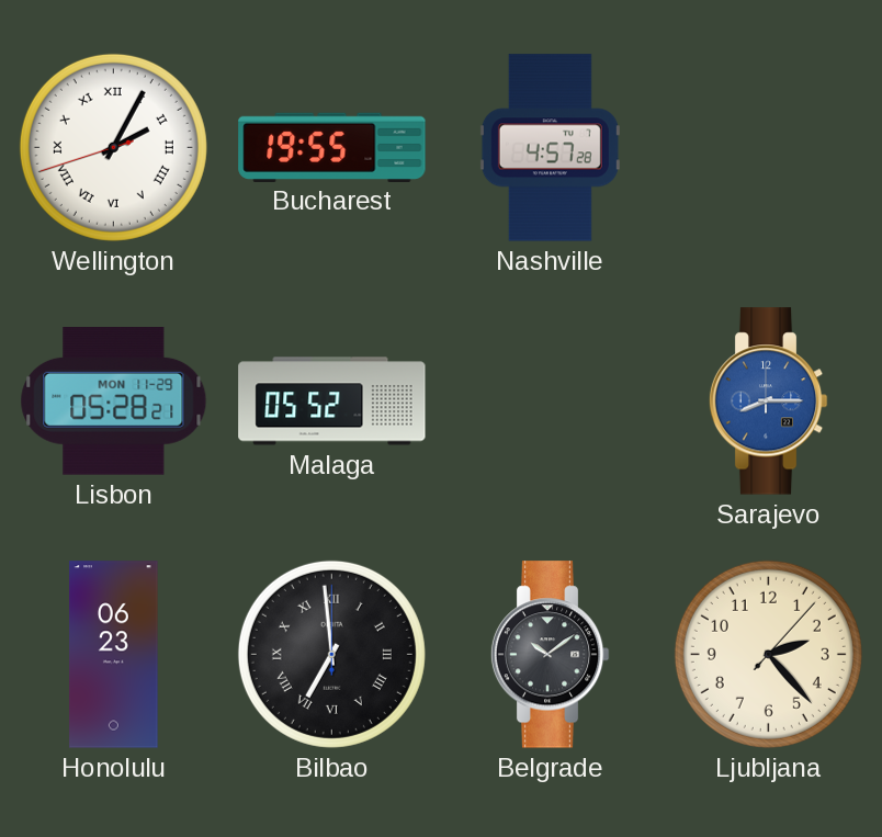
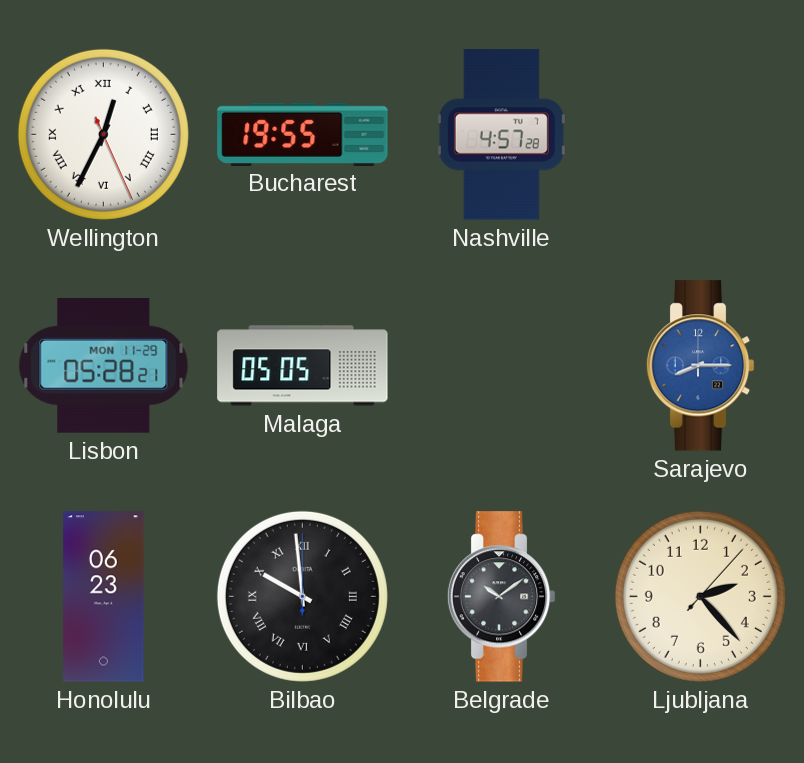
Wellington: 2:04 -> 12:34 (103, 134)
Malaga: 05:52 -> 05:05 (303, 366)
Bilbao: 6:59 -> 9:59 (302, 596)
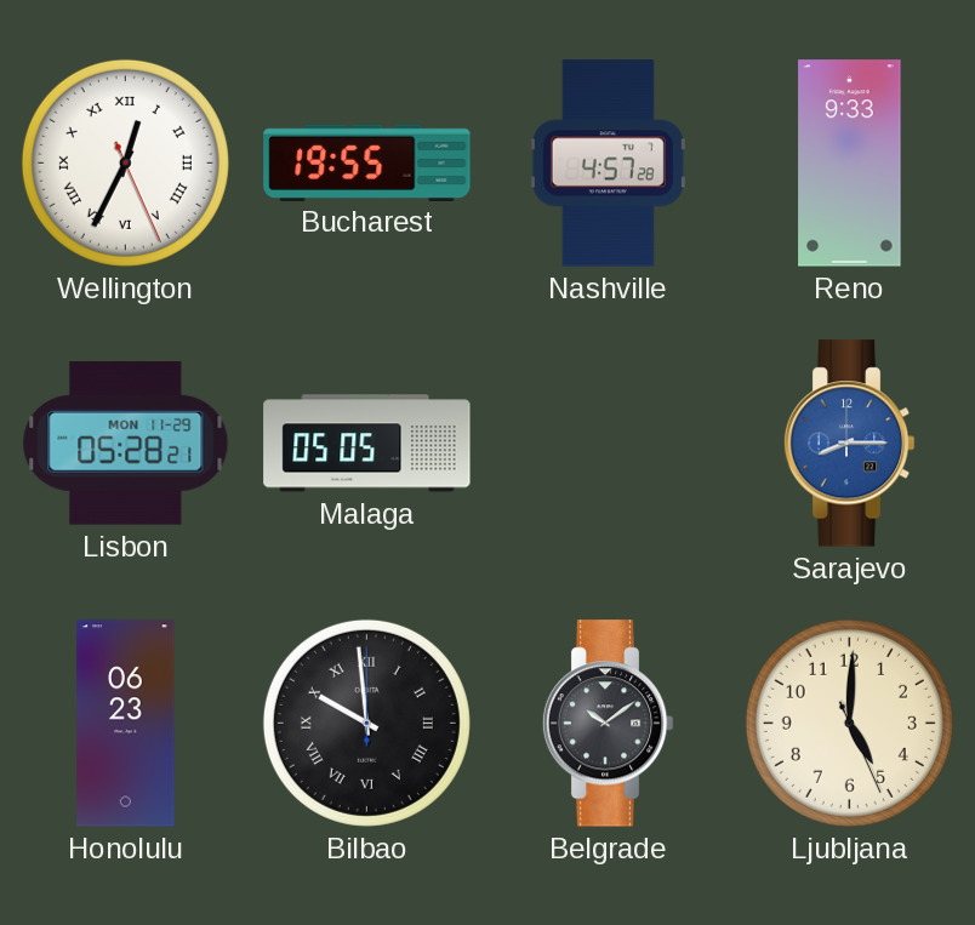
Reno: none -> 9:33 (850, 164)
Ljubljana: 2:23 -> 5:00 (849, 723)
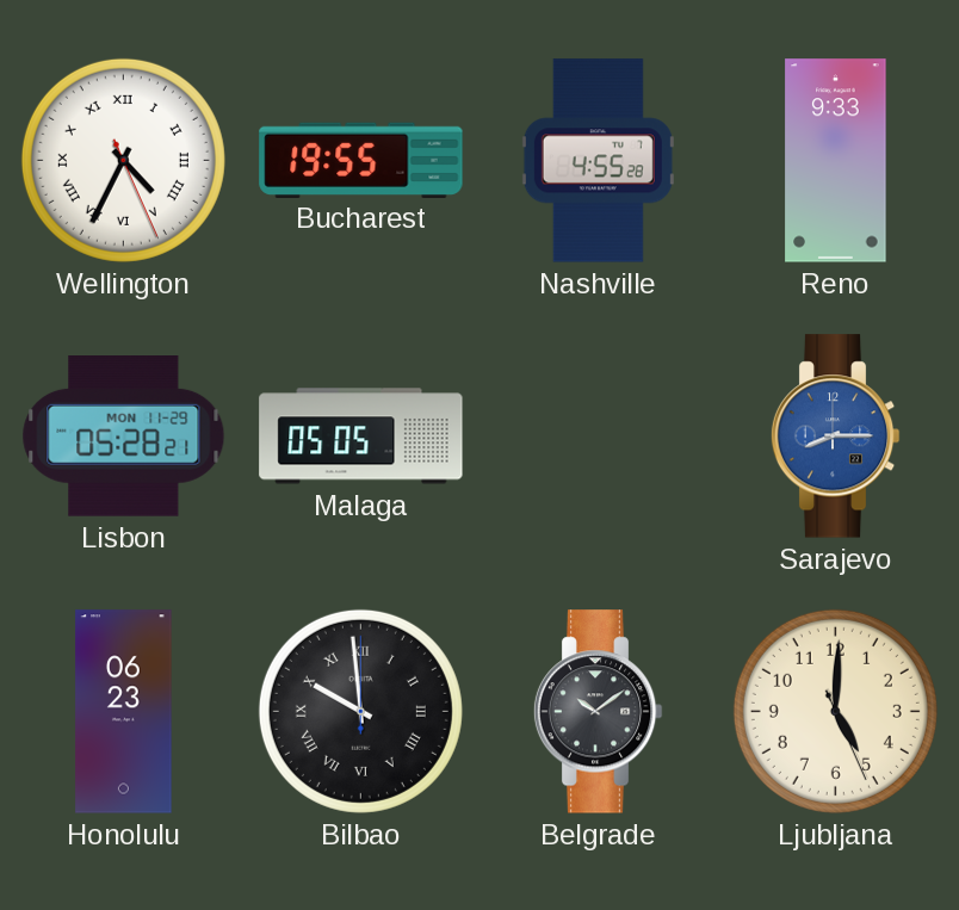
Wellington: 12:34 -> 4:34 (123, 160)
Nashville: 4:57 -> 4:55 (598, 161)
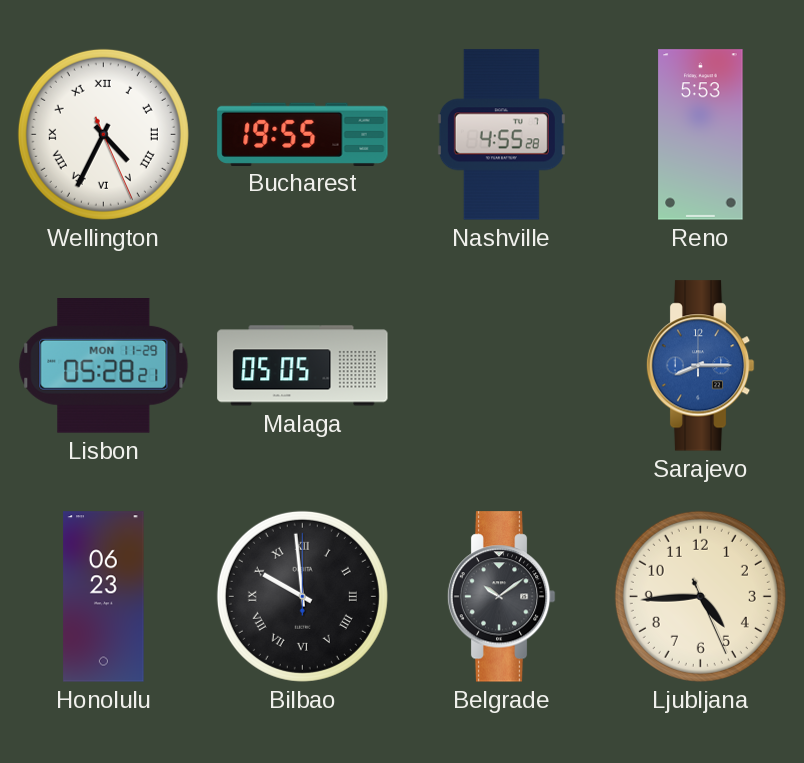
Reno: 9:33 -> 5:53 (701, 135)
Ljubljana: 5:00 -> 4:44 (700, 596)
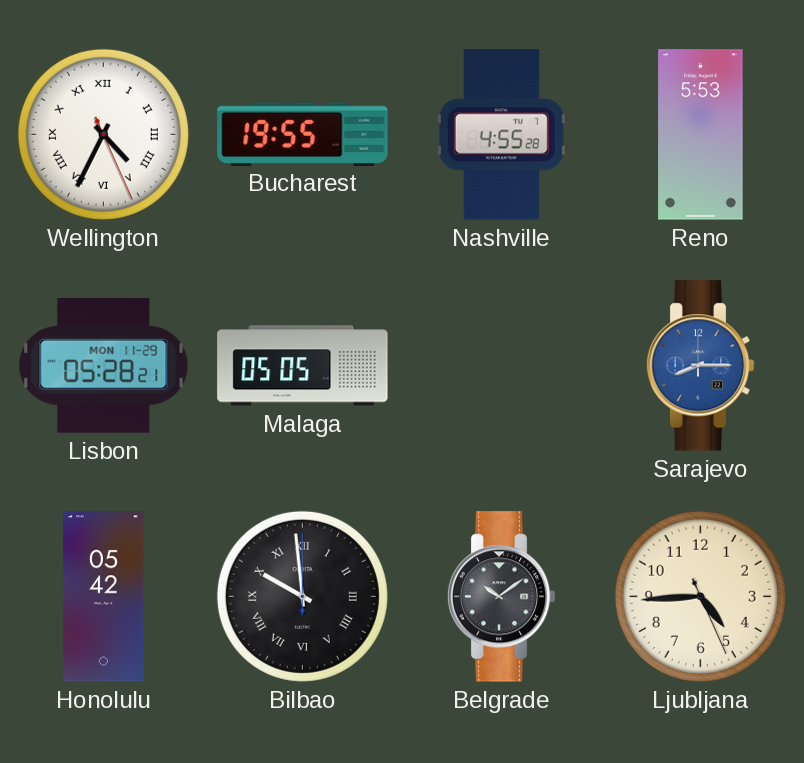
Honolulu: 06:23 -> 05:42 (104, 597)
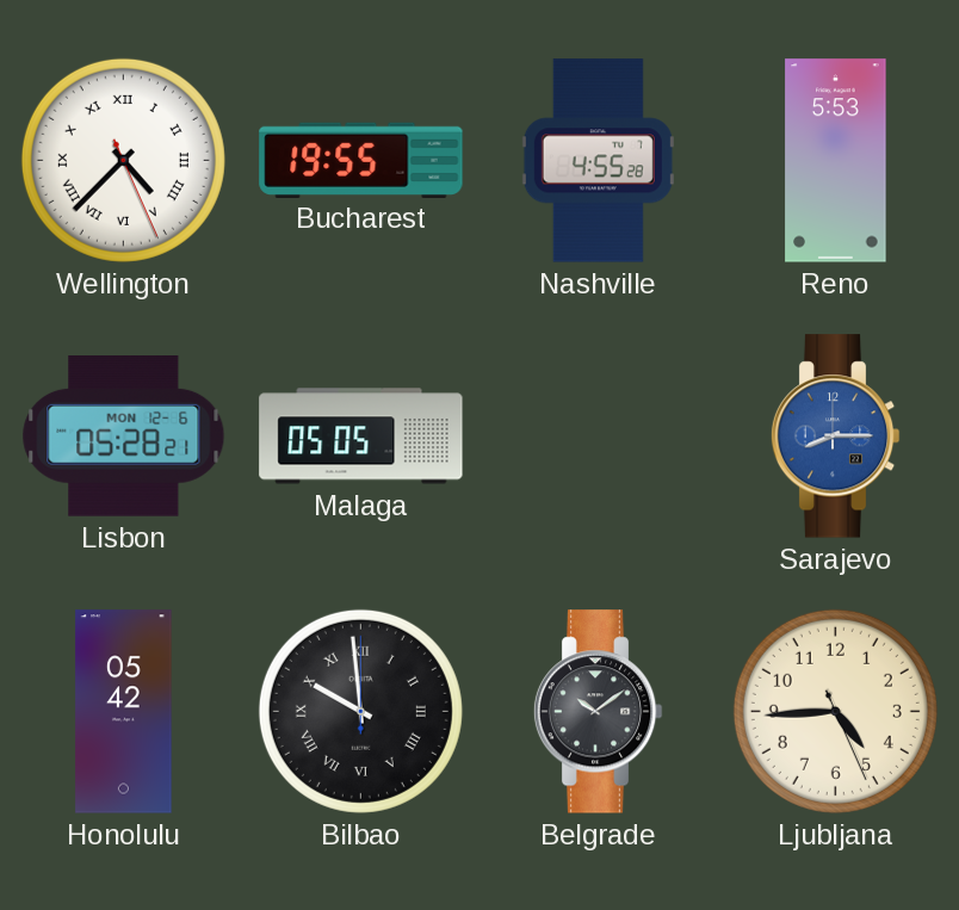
Wellington: 4:34 -> 4:37 (123, 160)
Lisbon date: MON 11-29 -> MON 12-6 (124, 437)
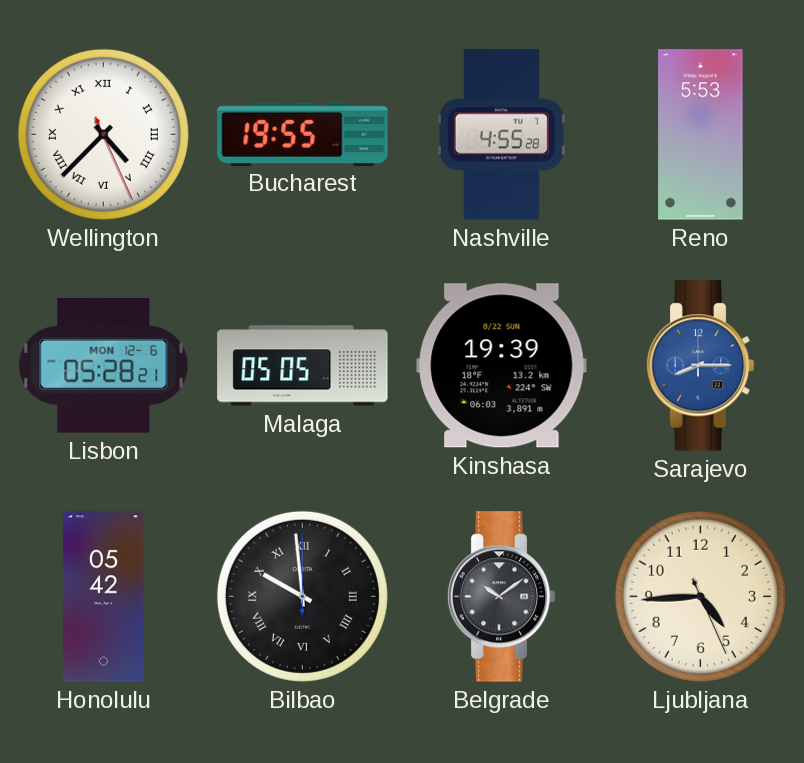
Kinshasa: none -> 19:39 (502, 366)
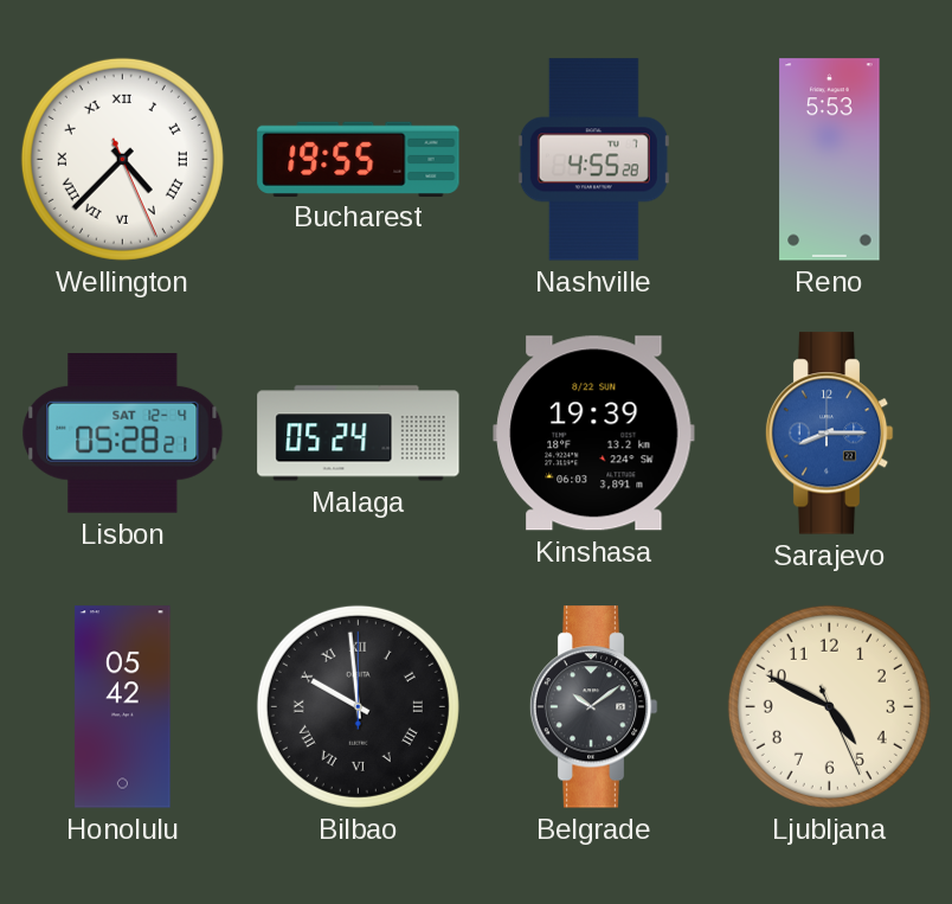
Lisbon date: MON 12-6 -> SAT 12-4 (123, 434)
Malaga: 05:05 -> 05:24 (359, 434)
Ljubljana: 4:44 -> 4:49 (829, 706)
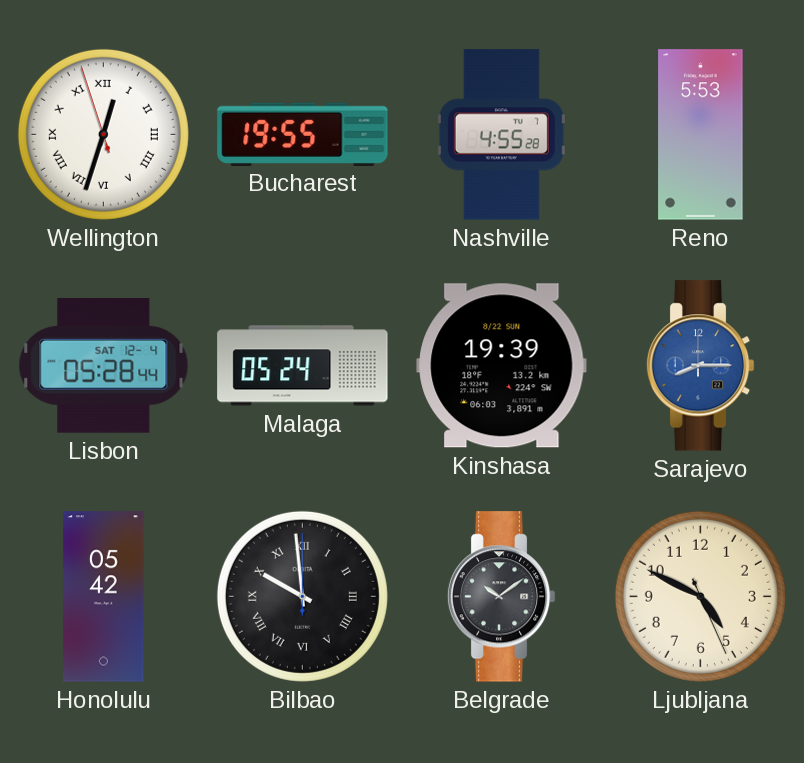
Wellington: 4:37 -> 12:32 (103, 134)
Lisbon: 05:28:21 -> 05:28:44 (104, 366)
